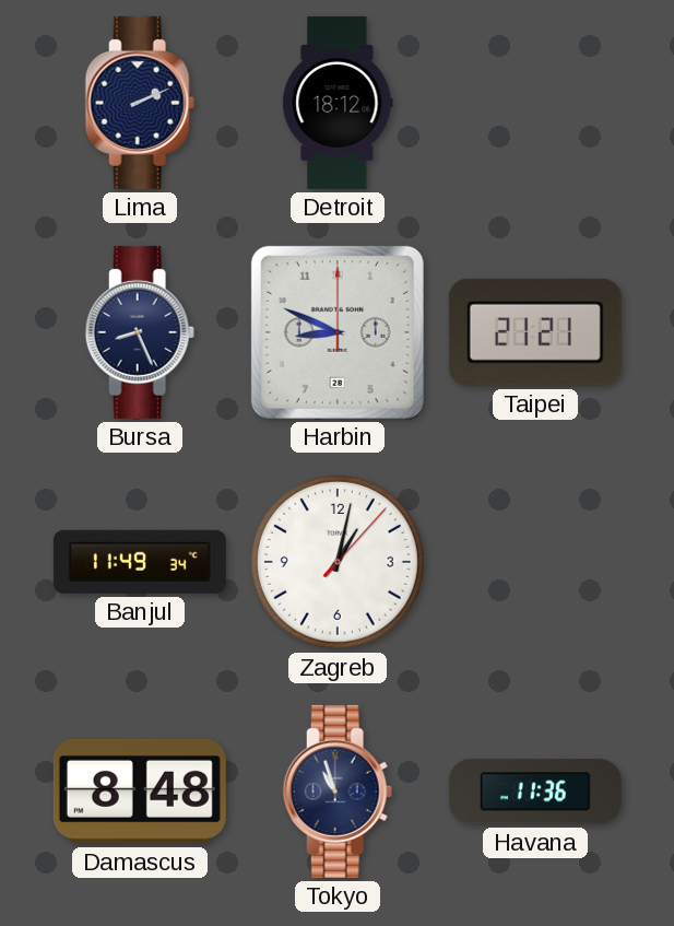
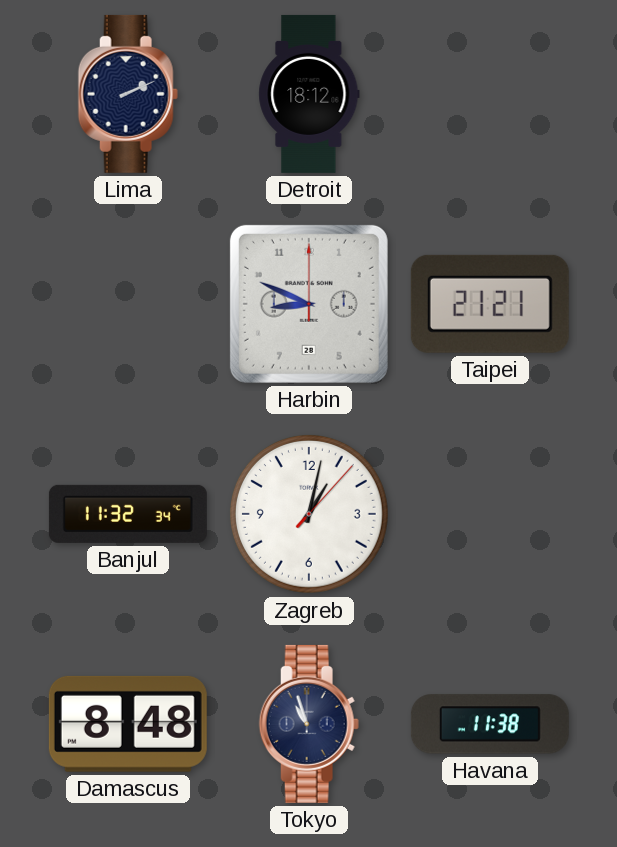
Bursa: 8:26 -> none (140, 332)
Banjul: 11:49 -> 11:32 (128, 514)
Havana: 11:36 -> 11:38 (490, 724)
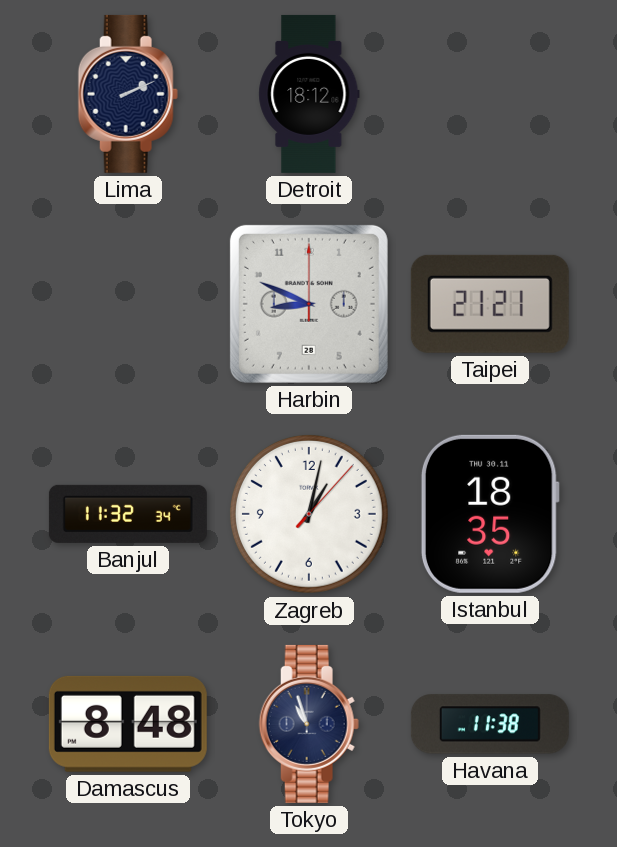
Istanbul: none -> 18:35 (490, 514)
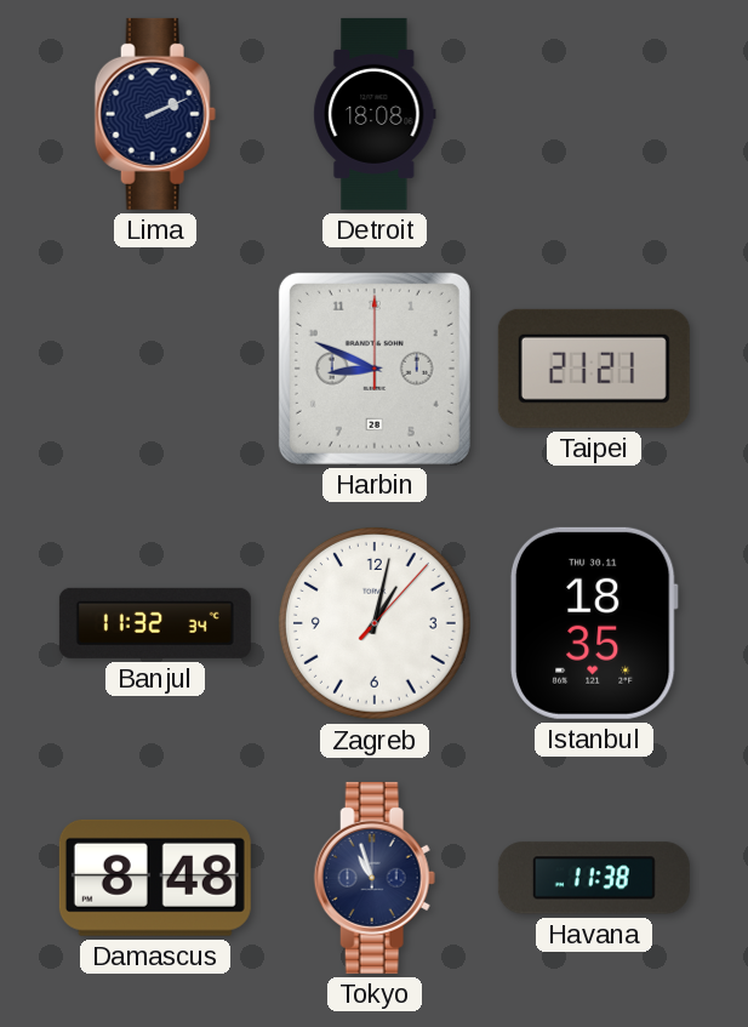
Detroit: 18:12 -> 18:08 (375, 114)
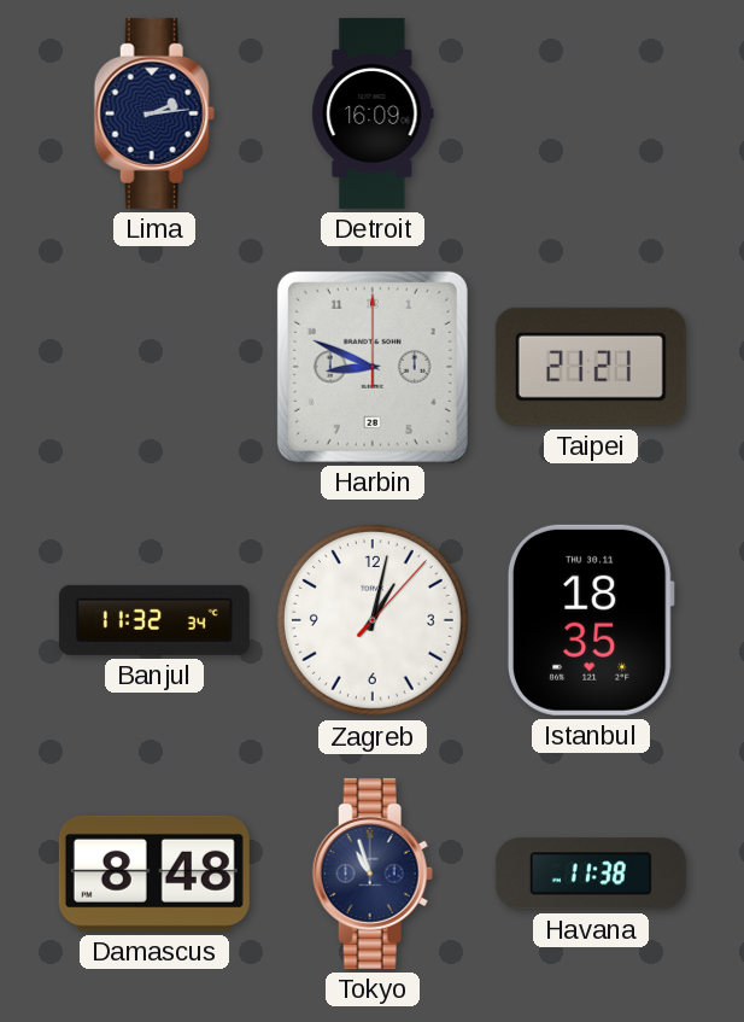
Lima: 2:11 -> 2:14 (154, 113)
Detroit: 18:08 -> 16:09 (373, 113)
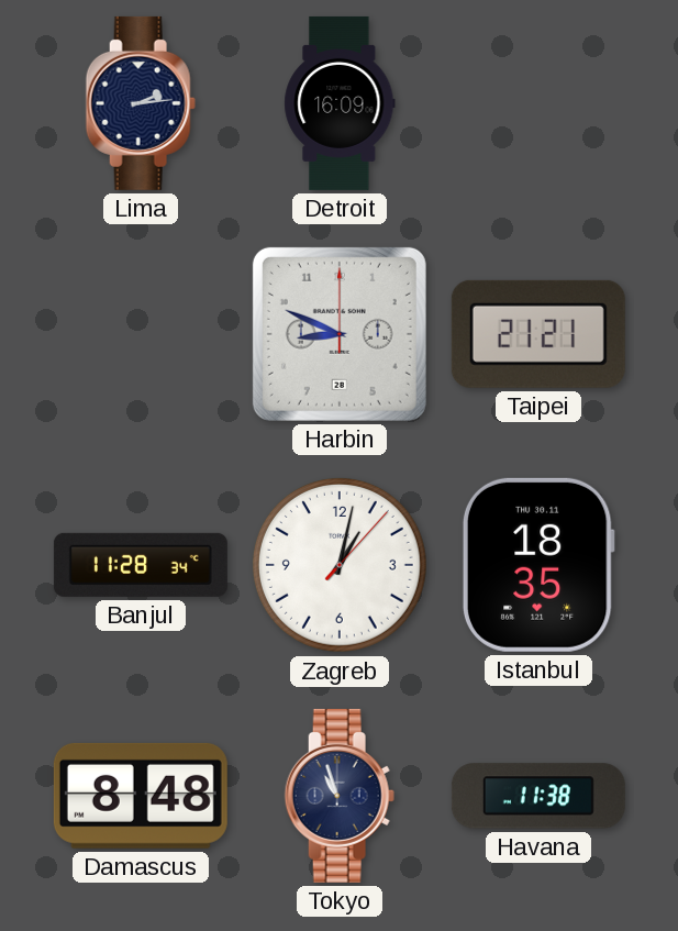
Banjul: 11:32 -> 11:28 (141, 565)
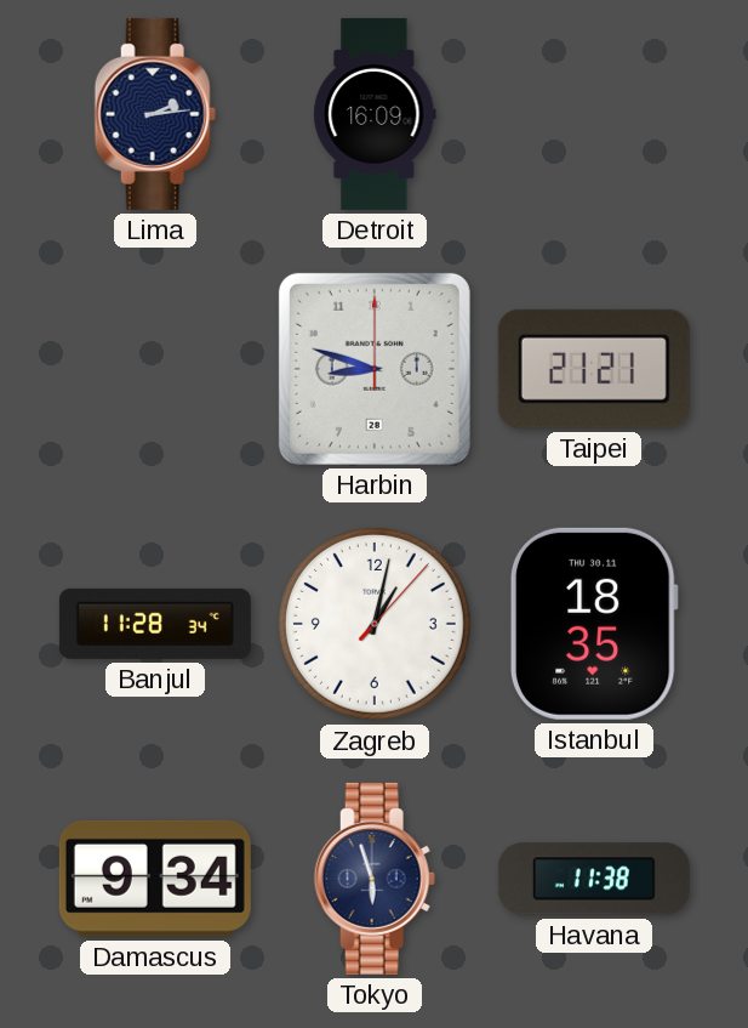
Harbin: 8:49 -> 8:48 (375, 369)
Damascus: 8:48 -> 9:34 (155, 879)
Tokyo: 10:57 -> 5:57 (375, 879)
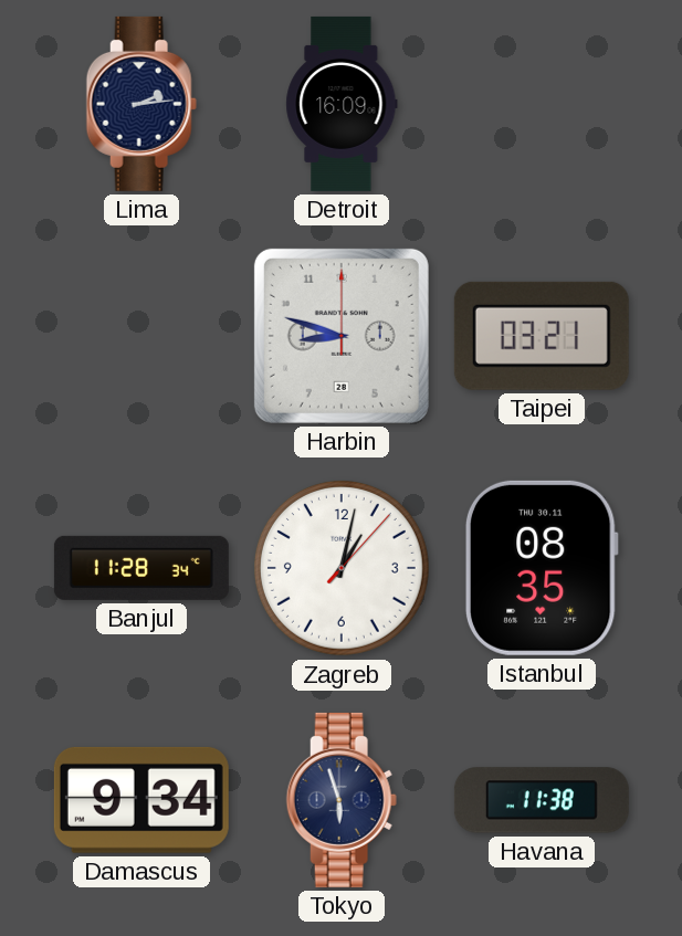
Taipei: 21:21 -> 03:21 (542, 336)
Istanbul: 18:35 -> 08:35 (542, 568)
